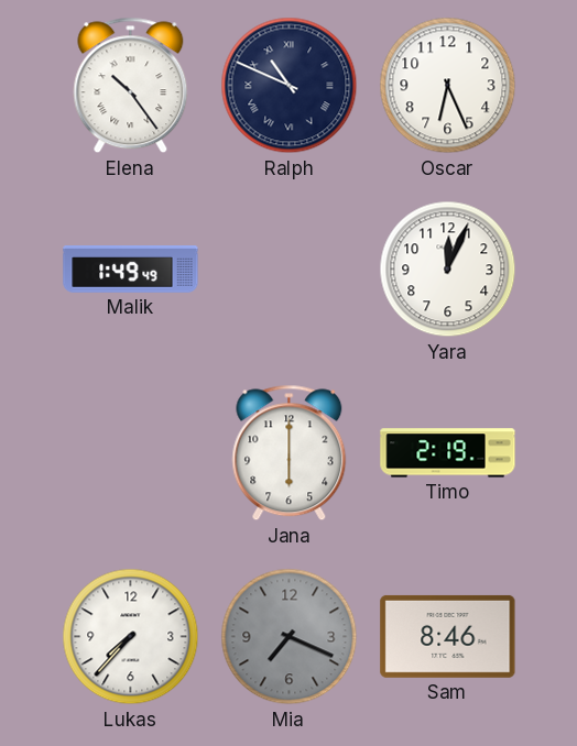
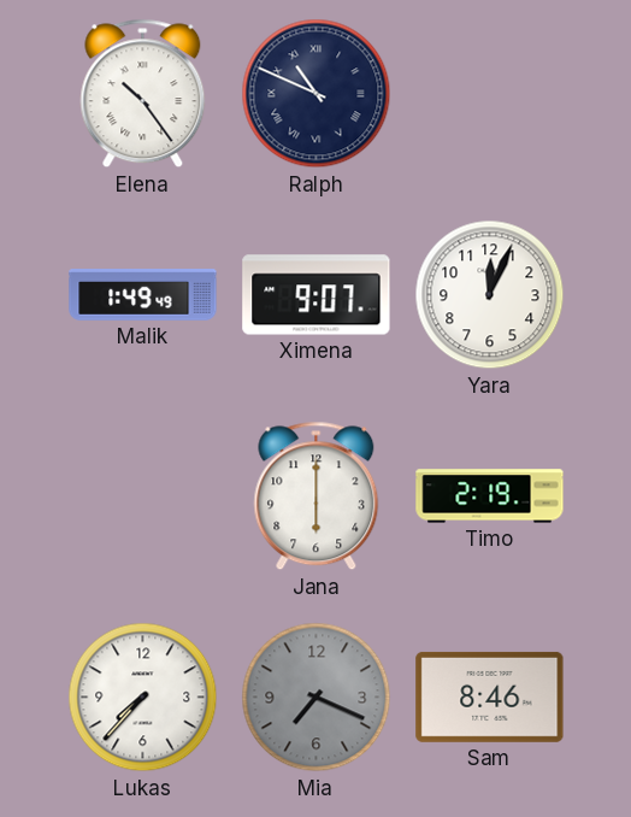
Oscar: 6:26 -> none (448, 86)
Ximena: none -> 9:07 (317, 295)
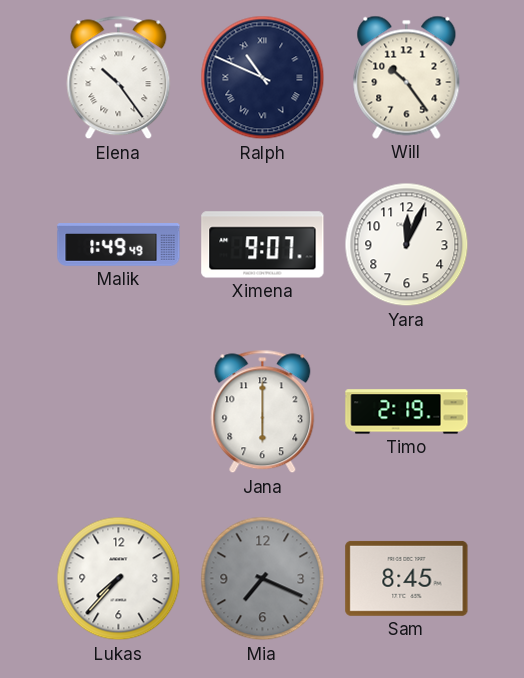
Will: none -> 10:24 (407, 77)
Sam: 8:46 -> 8:45 (407, 578)
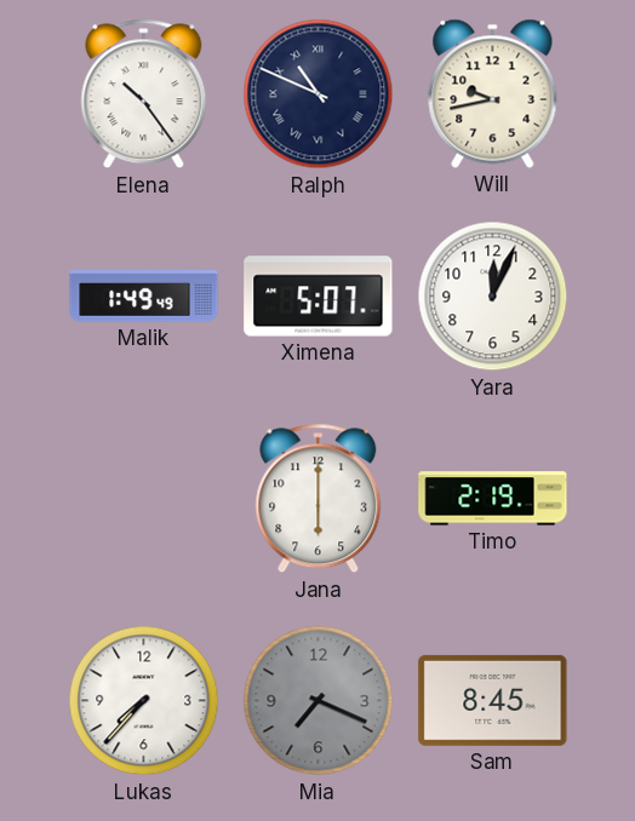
Will: 10:24 -> 9:43 (493, 93)
Ximena: 9:07 -> 5:07 (319, 297)
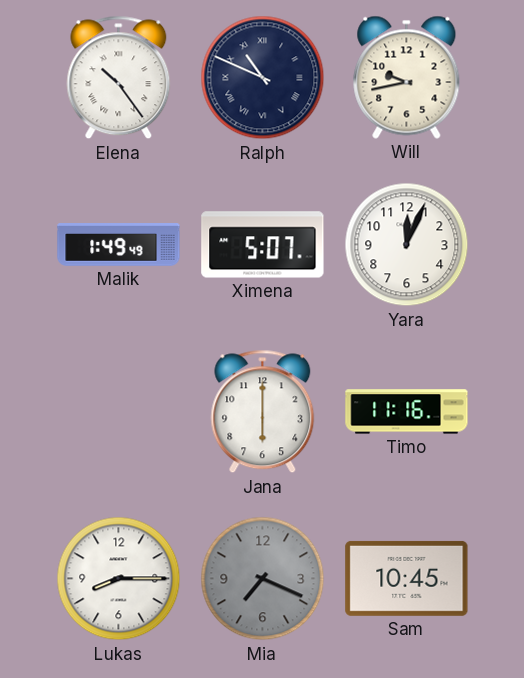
Timo: 2:19 -> 11:16 (407, 412)
Lukas: 7:37 -> 8:15 (119, 579)
Sam: 8:45 -> 10:45 (407, 578)
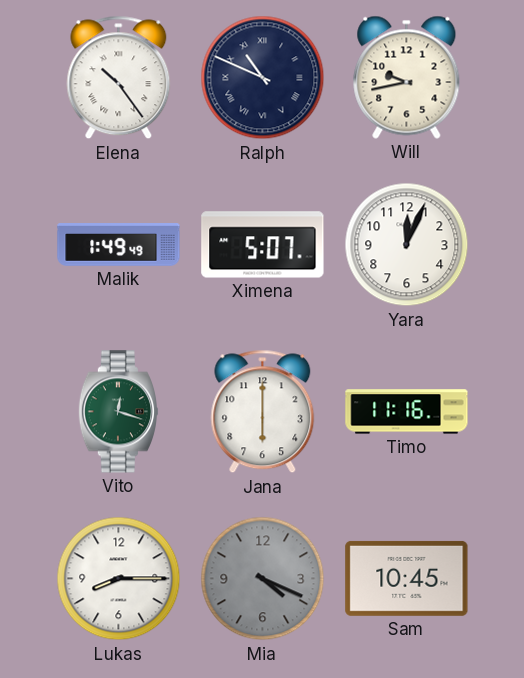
Vito: none -> 12:18 (118, 412)
Mia: 7:19 -> 4:19 (263, 579)
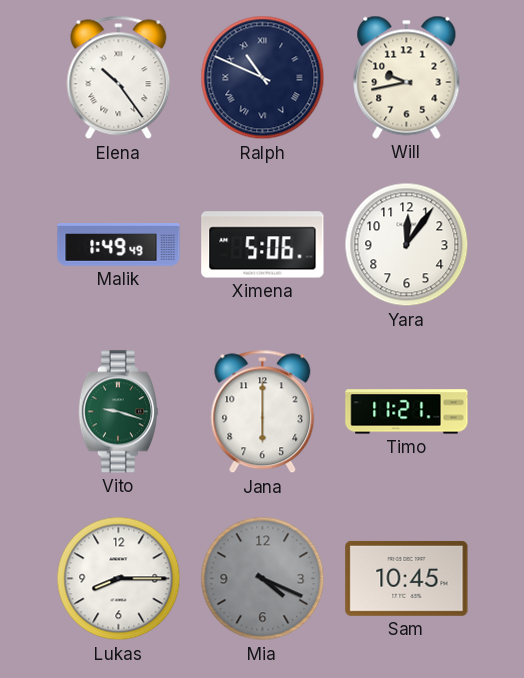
Ximena: 5:07 -> 5:06 (263, 245)
Yara: 12:04 -> 12:06 (407, 245)
Vito: 12:18 -> 9:18 (118, 412)
Timo: 11:16 -> 11:21 (407, 412)
